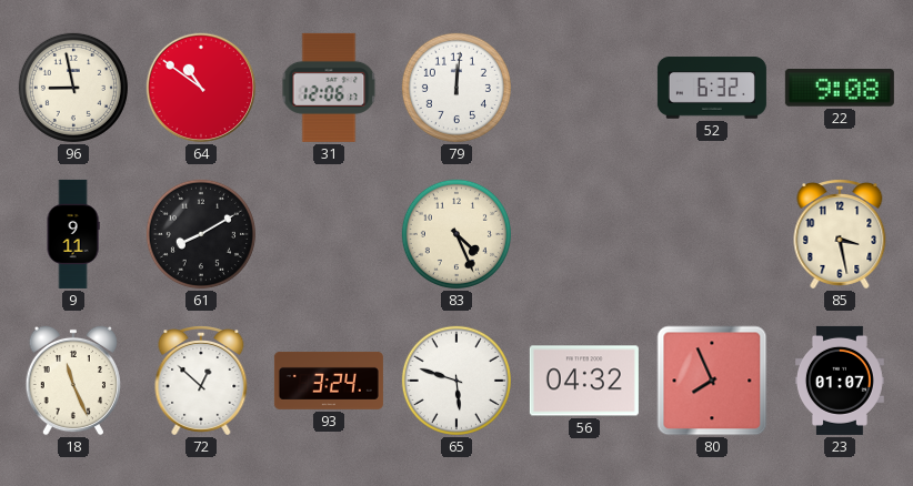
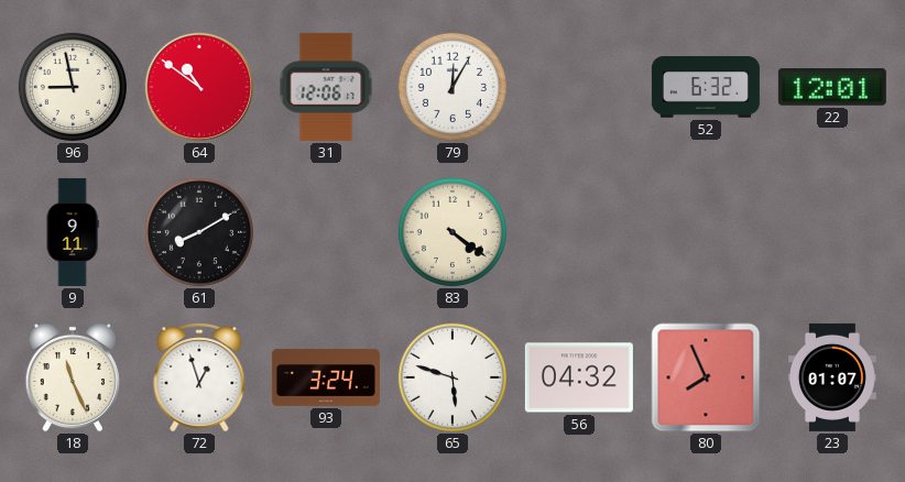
79: 12:01 -> 12:05 (452, 87)
22: 9:08 -> 12:01 (832, 88)
83: 4:26 -> 4:21 (452, 232)
85: 3:28 -> none (840, 235)
72: 12:52 -> 12:57 (199, 379)
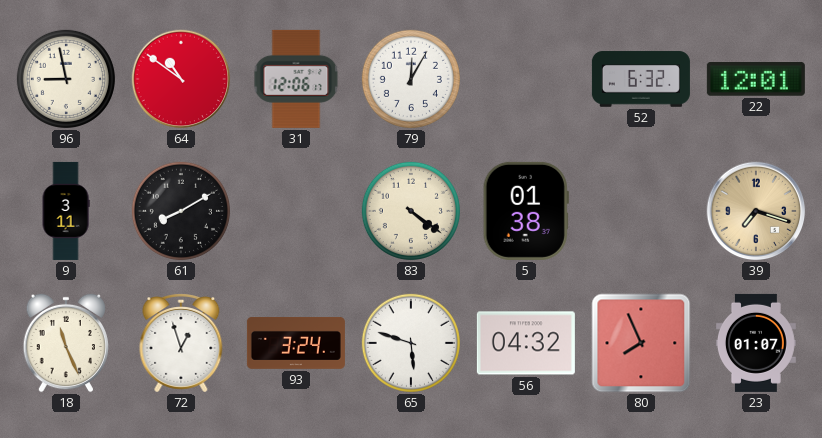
9: 9:11 -> 3:11 (66, 211)
5: none -> 01:38 (526, 211)
39: none -> 7:18 (756, 211)
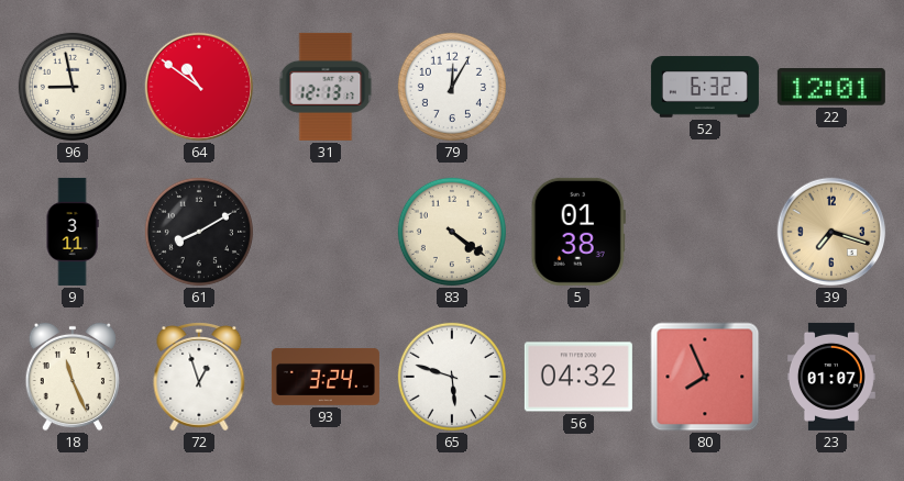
31: 12:06 -> 12:13 (326, 87)
